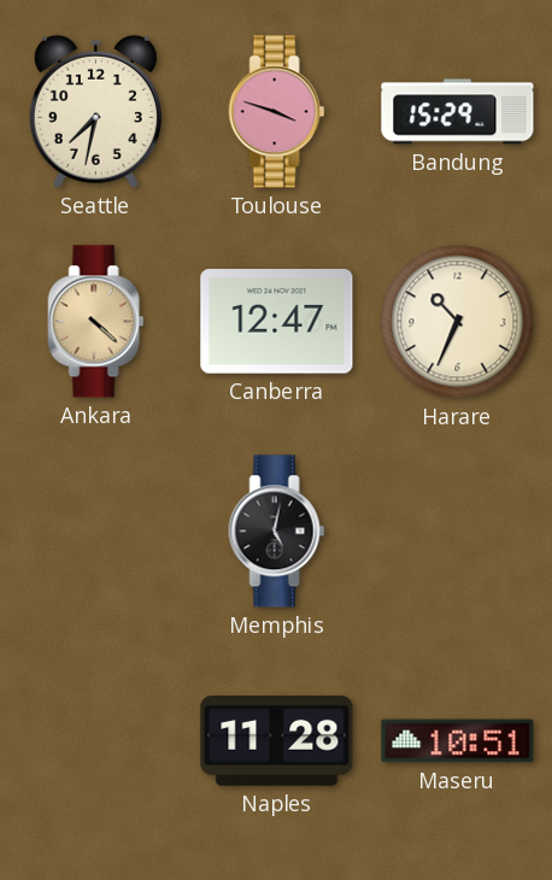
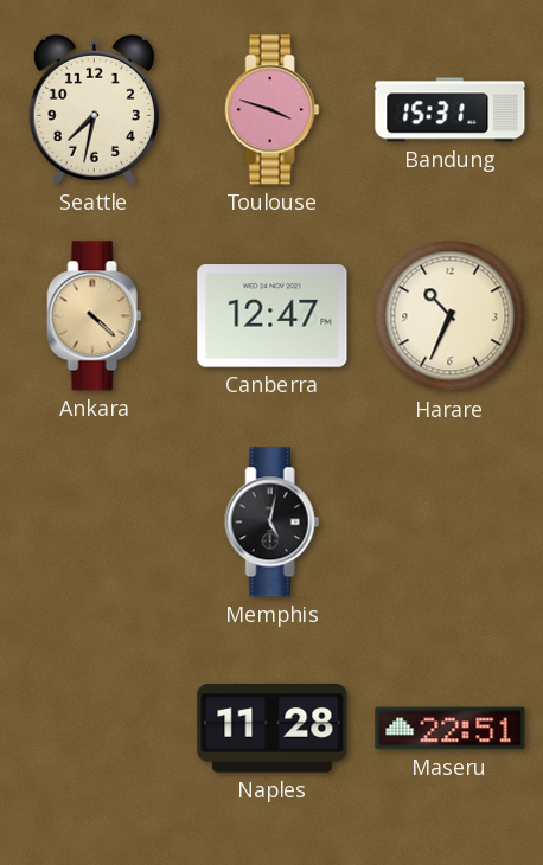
Bandung: 15:29 -> 15:31 (451, 110)
Maseru: 10:51 -> 22:51 (451, 729)
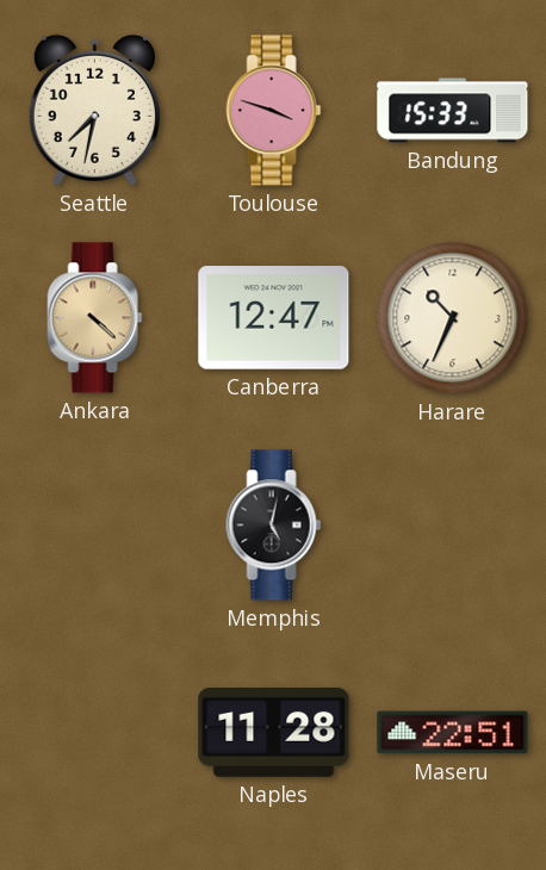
Bandung: 15:31 -> 15:33 (453, 111)
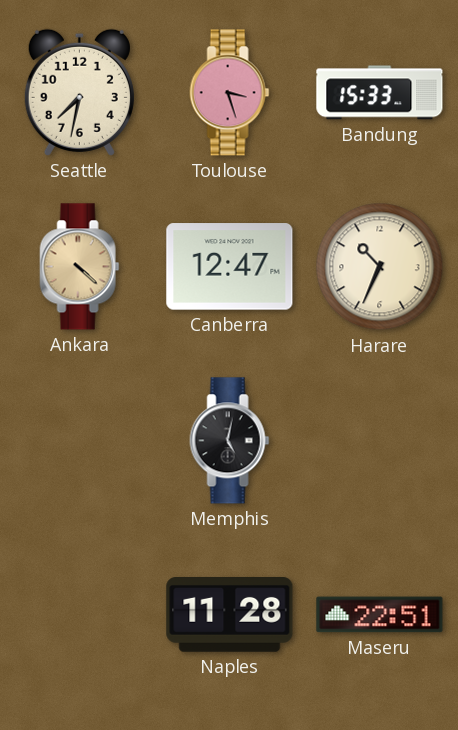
Toulouse: 3:48 -> 3:27 (230, 93)
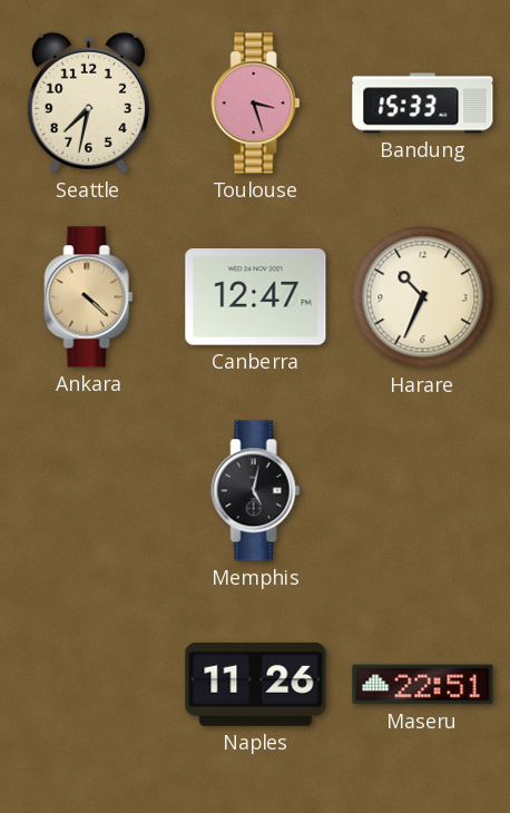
Naples: 11:28 -> 11:26 (256, 685)
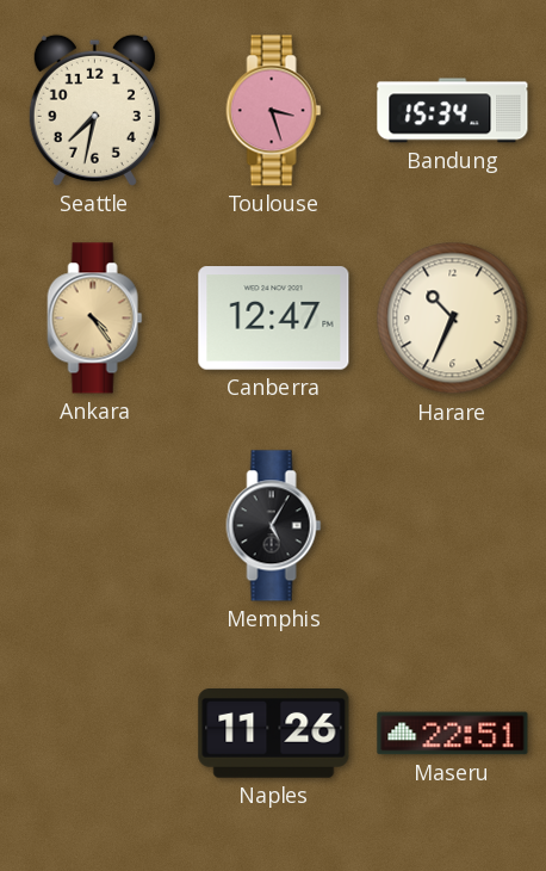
Bandung: 15:33 -> 15:34 (453, 111)
Ankara: 4:22 -> 4:24 (95, 319)
Memphis: 5:02 -> 5:05 (274, 526)
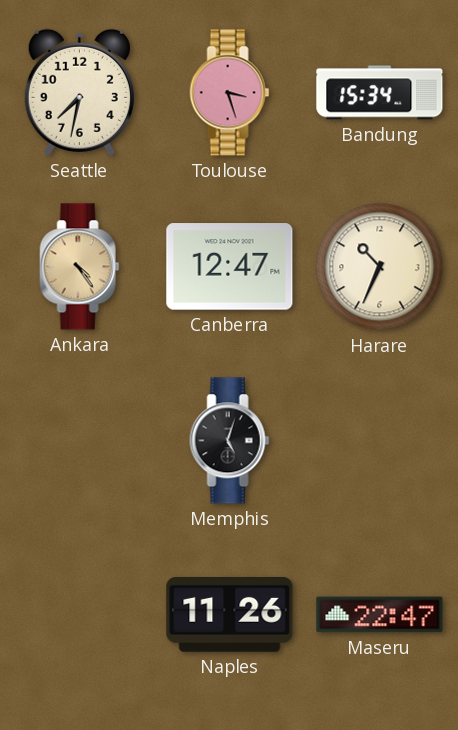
Memphis: 5:05 -> 5:03 (230, 441)
Maseru: 22:51 -> 22:47 (380, 615)
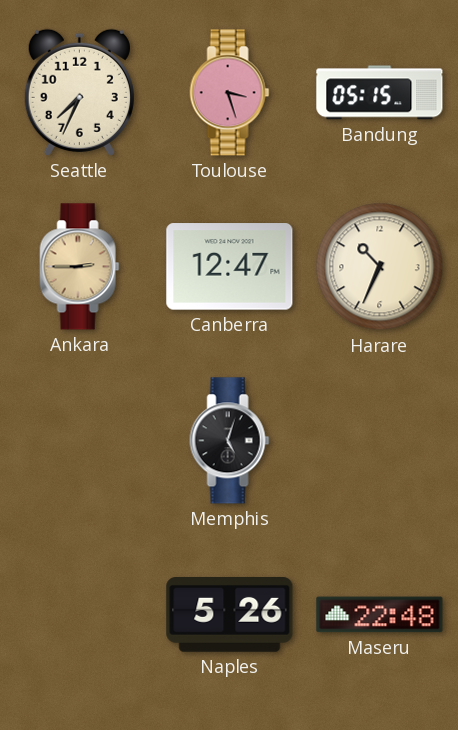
Seattle: 7:32 -> 7:34 (79, 92)
Bandung: 15:34 -> 05:15 (380, 93)
Ankara: 4:24 -> 2:45 (80, 267)
Naples: 11:26 -> 5:26 (230, 615)
Maseru: 22:47 -> 22:48 (380, 615)
